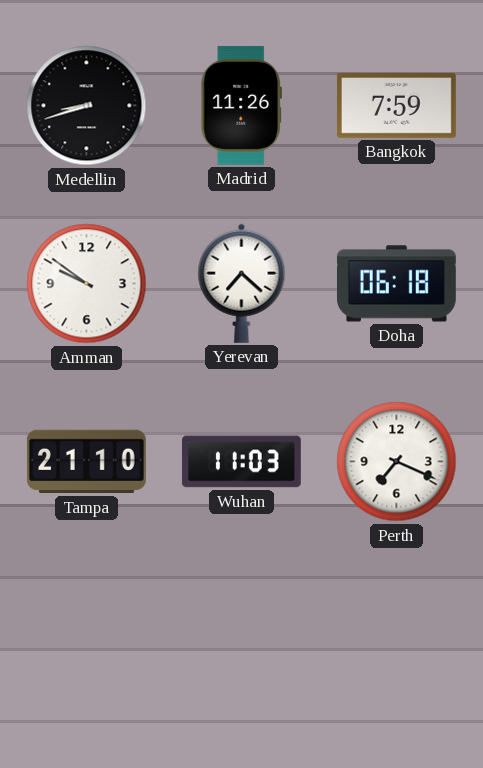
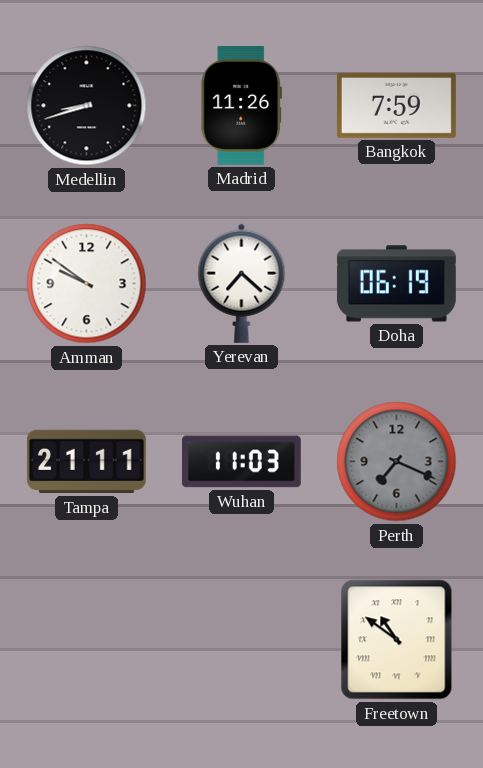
Doha: 06:18 -> 06:19 (396, 284)
Tampa: 21:10 -> 21:11 (86, 462)
Perth dial: white -> grey (397, 462)
Freetown: none -> 10:51 (397, 640)
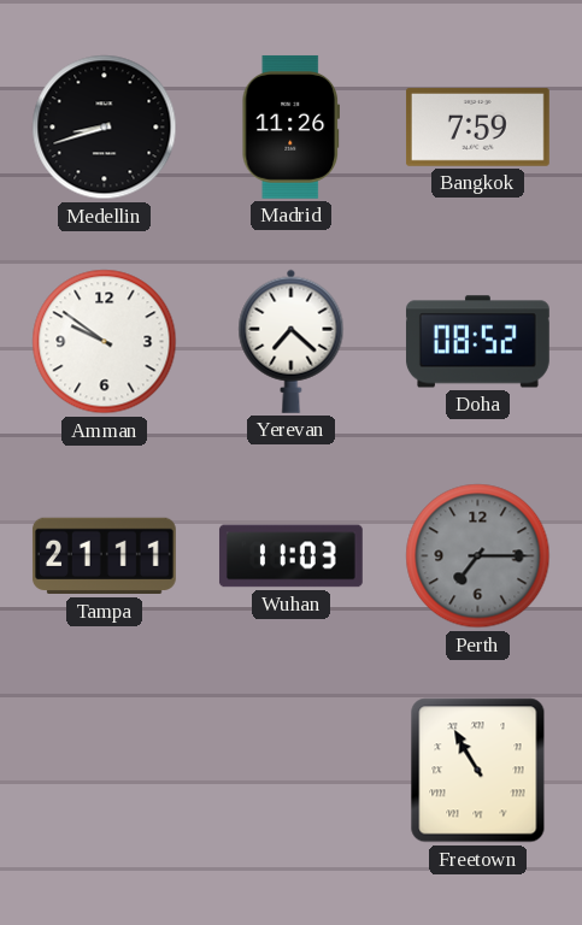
Doha: 06:19 -> 08:52 (477, 342)
Perth: 7:19 -> 7:15 (478, 556)
Freetown: 10:51 -> 10:55 (478, 771)
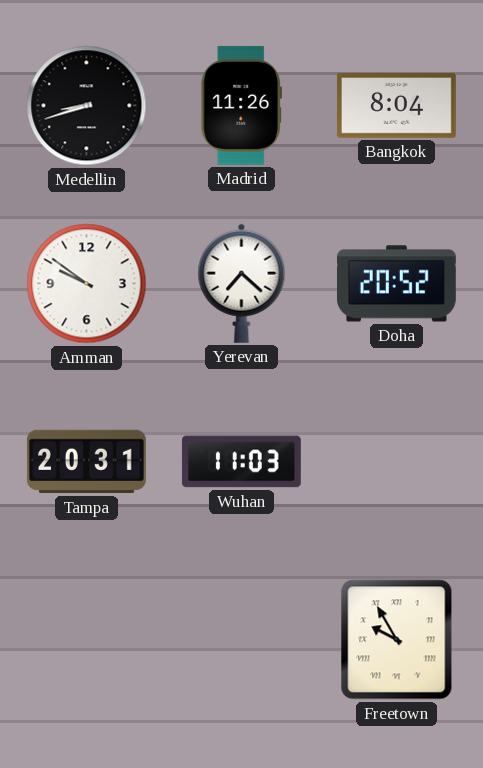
Bangkok: 7:59 -> 8:04 (396, 105)
Doha: 08:52 -> 20:52 (396, 284)
Tampa: 21:11 -> 20:31 (86, 462)
Perth: 7:15 -> none (478, 556)
Freetown: 10:55 -> 9:55 (397, 640)
